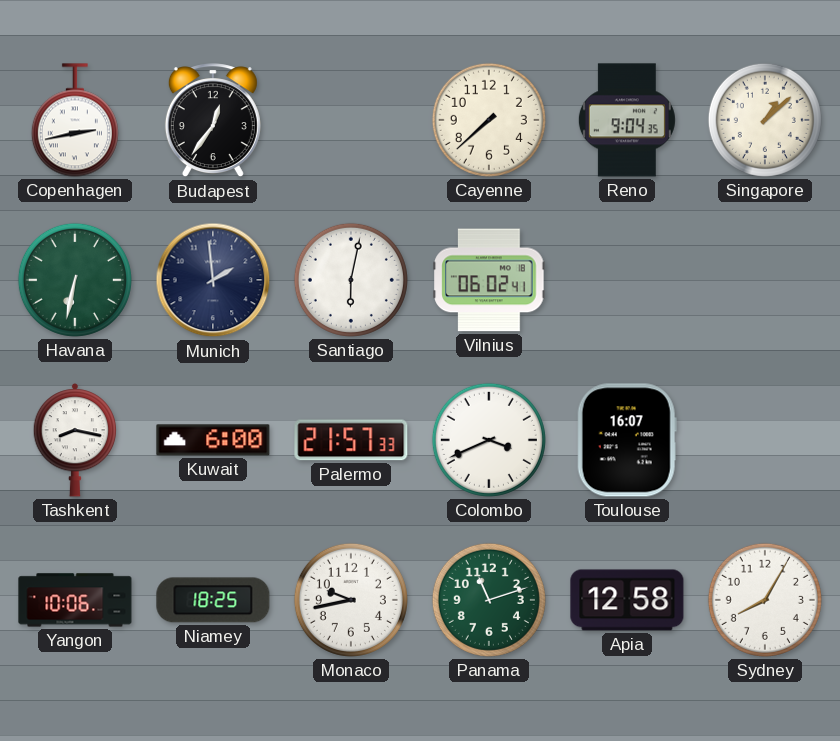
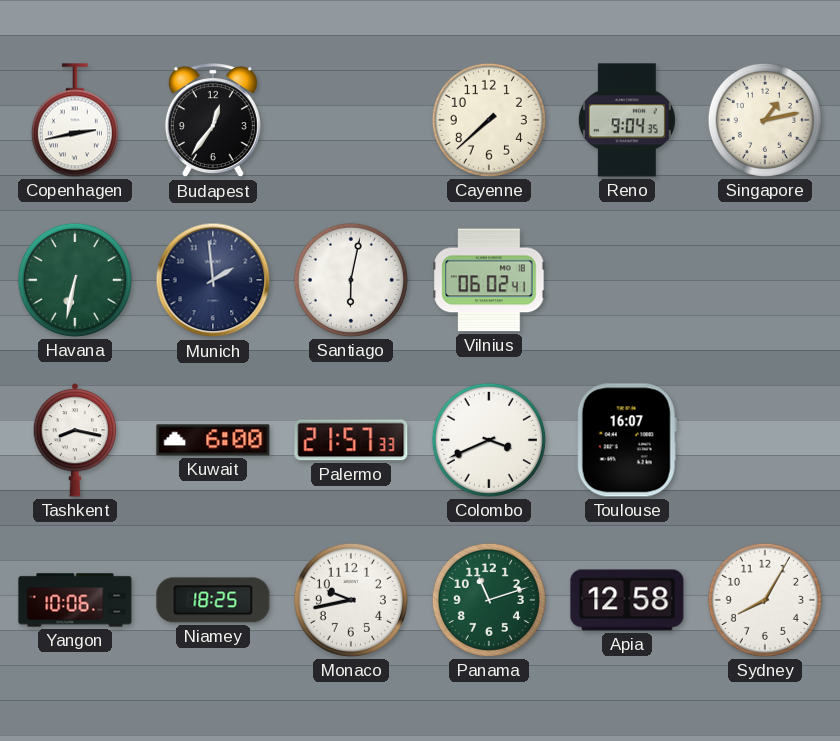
Singapore: 1:08 -> 1:13 (765, 120)
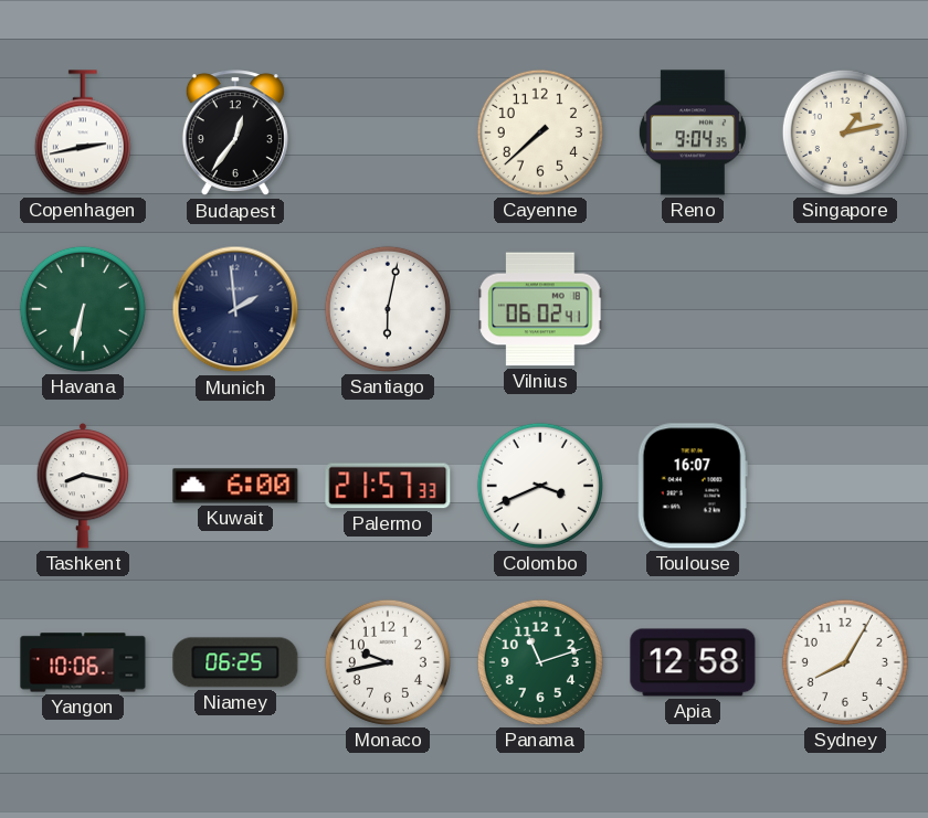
Niamey: 18:25 -> 06:25 (235, 662)
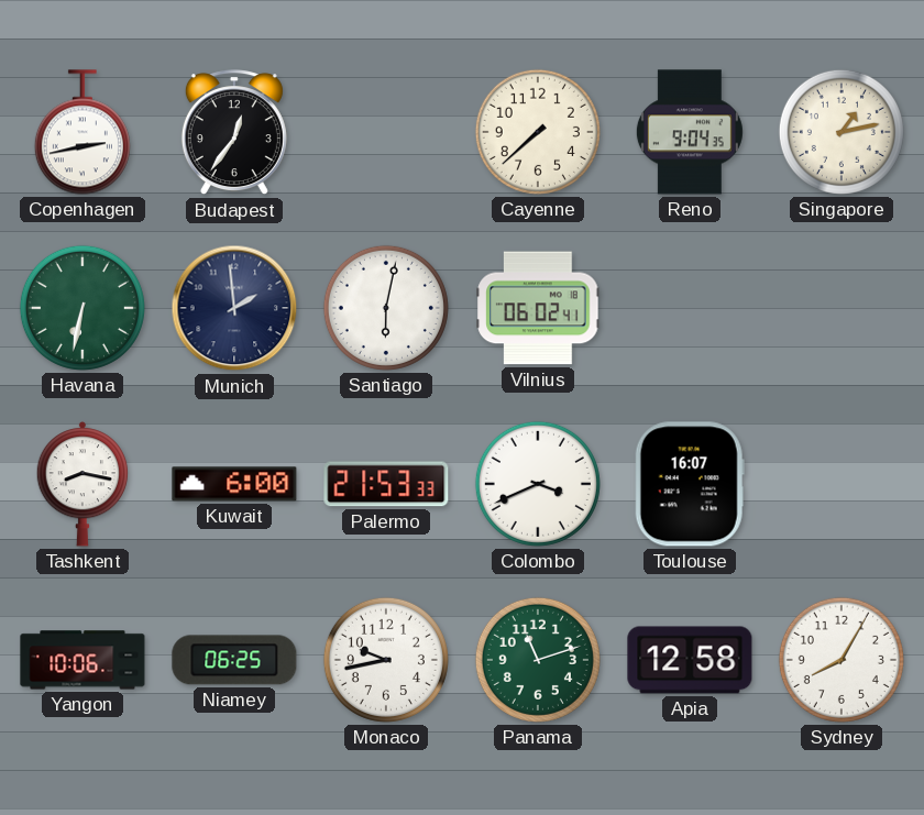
Palermo: 21:57 -> 21:53 (386, 484)
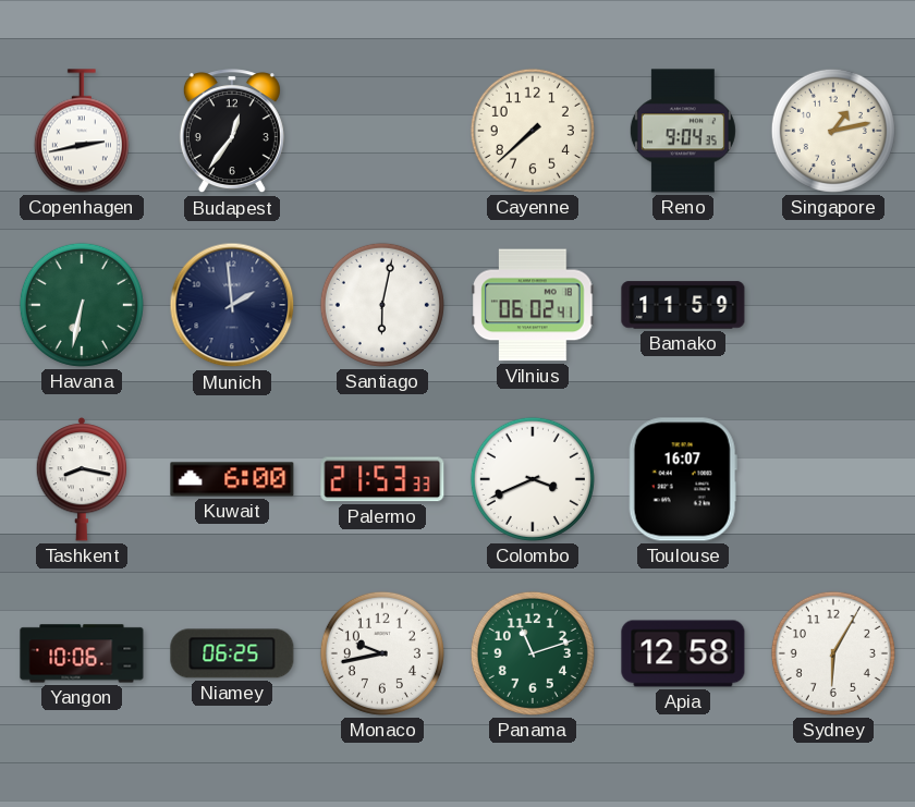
Bamako: none -> 11:59 (683, 305)
Sydney: 8:05 -> 6:05 (833, 653)
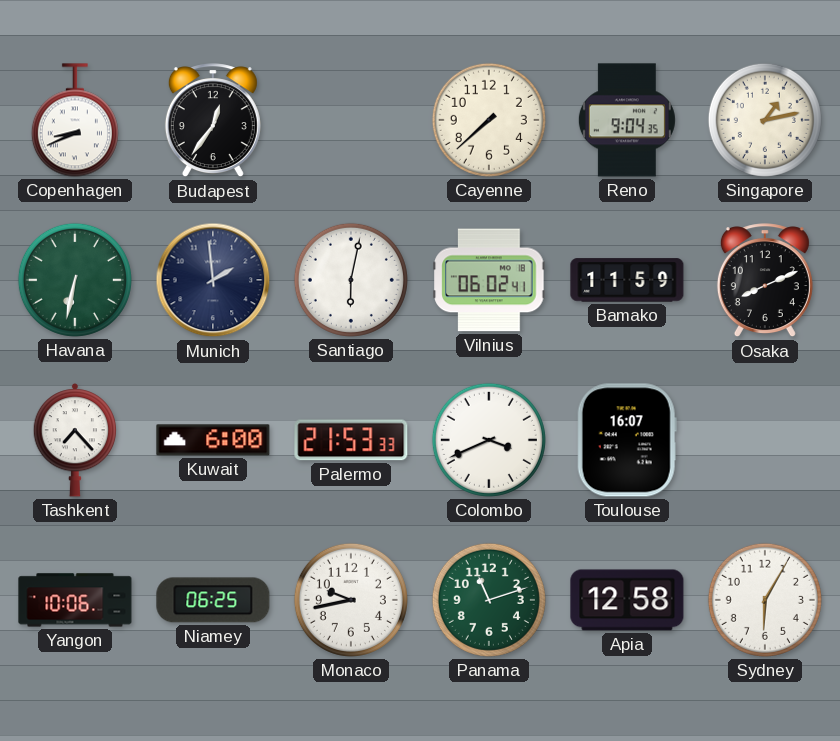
Copenhagen: 2:43 -> 8:41 (75, 120)
Osaka: none -> 8:11 (765, 281)
Tashkent: 8:17 -> 7:23 (75, 440)
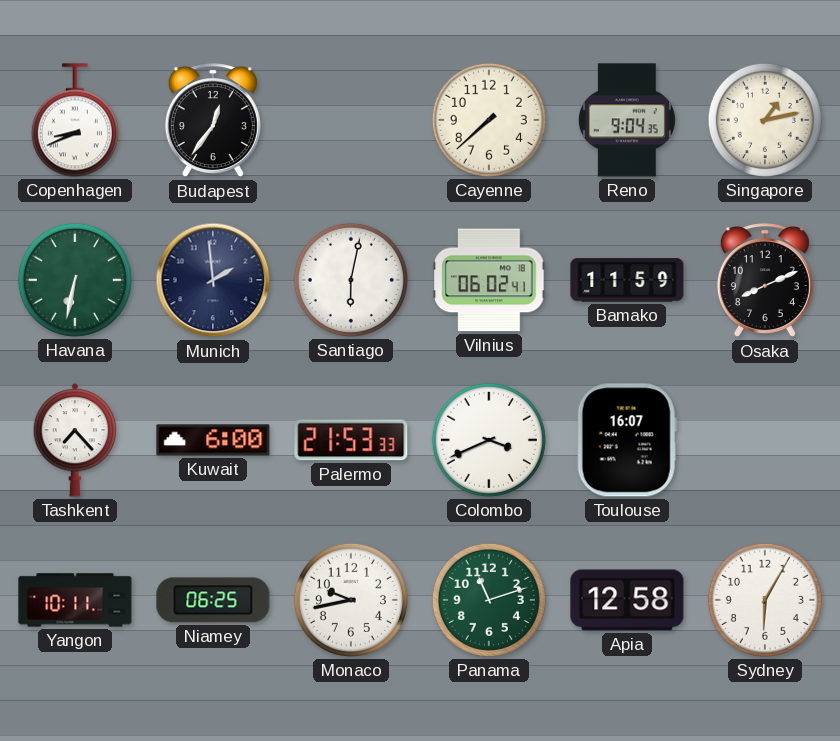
Yangon: 10:06 -> 10:11 (75, 600)
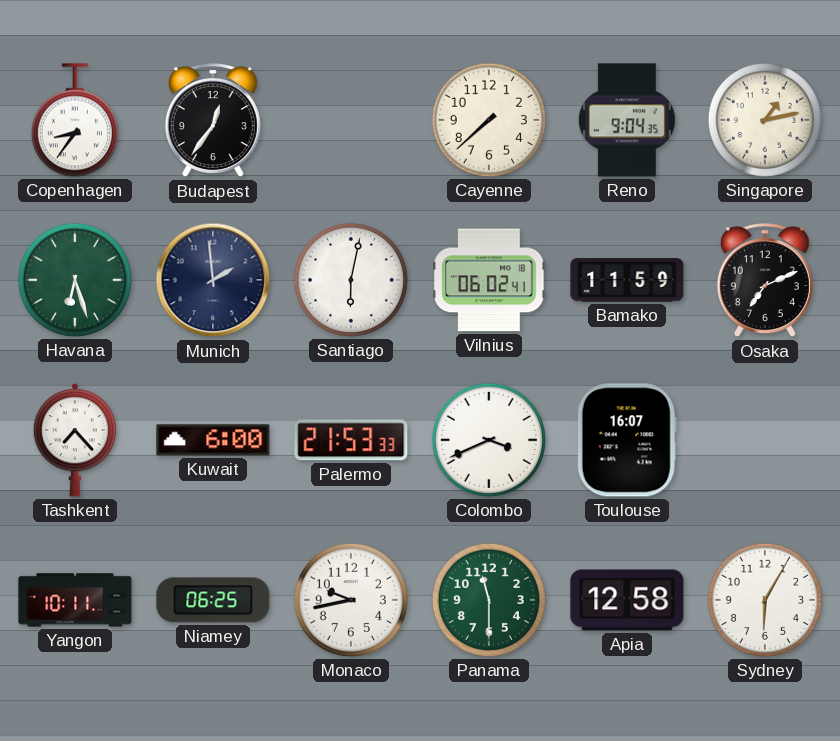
Copenhagen: 8:41 -> 8:36 (75, 120)
Havana: 6:32 -> 6:27 (75, 280)
Osaka: 8:11 -> 7:11 (765, 281)
Panama: 11:12 -> 11:30 (489, 600)
